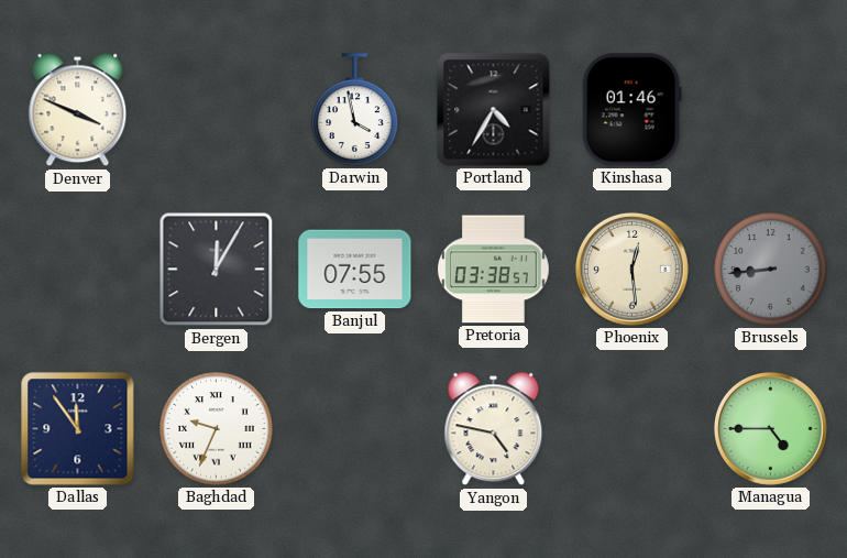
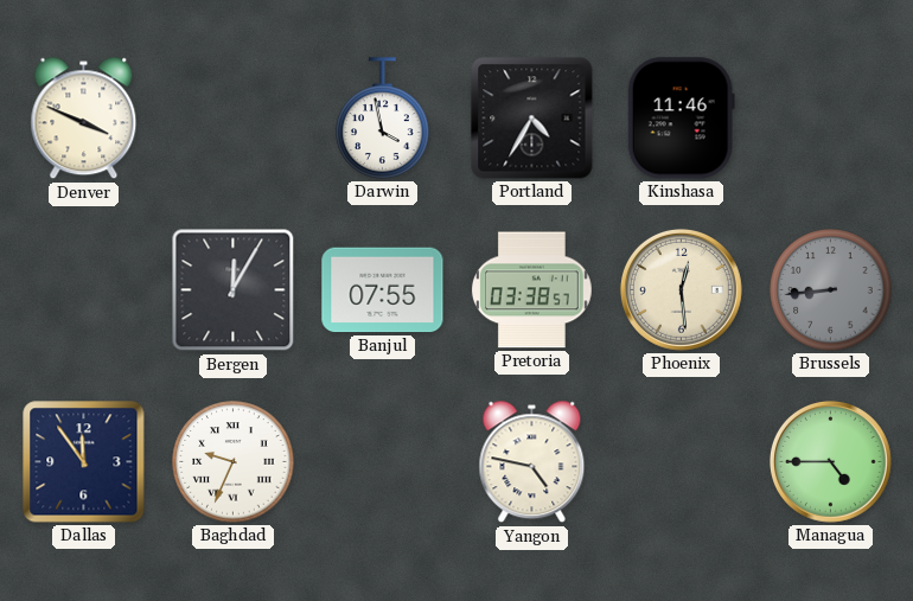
Kinshasa: 01:46 -> 11:46 (681, 119)
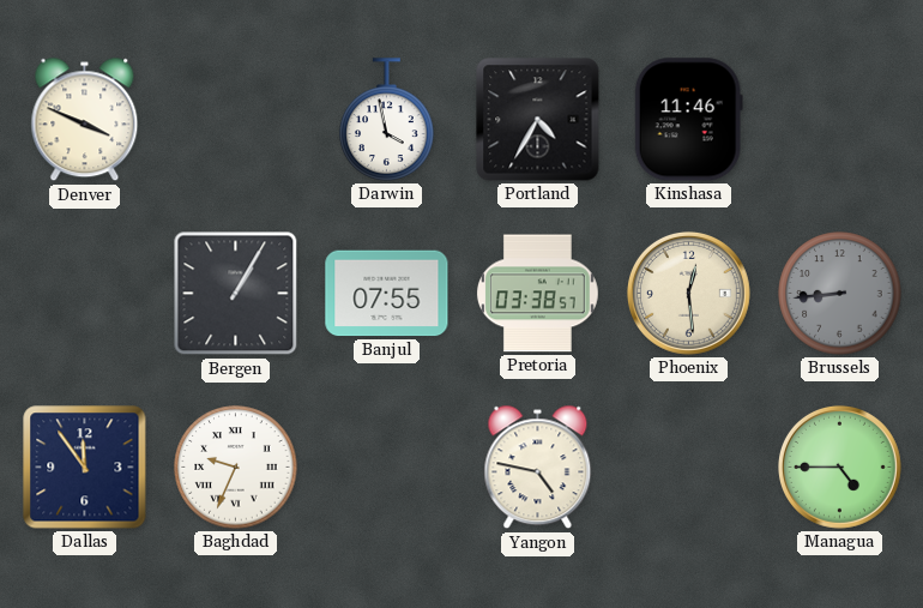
Bergen: 12:05 -> 1:05 (236, 294)
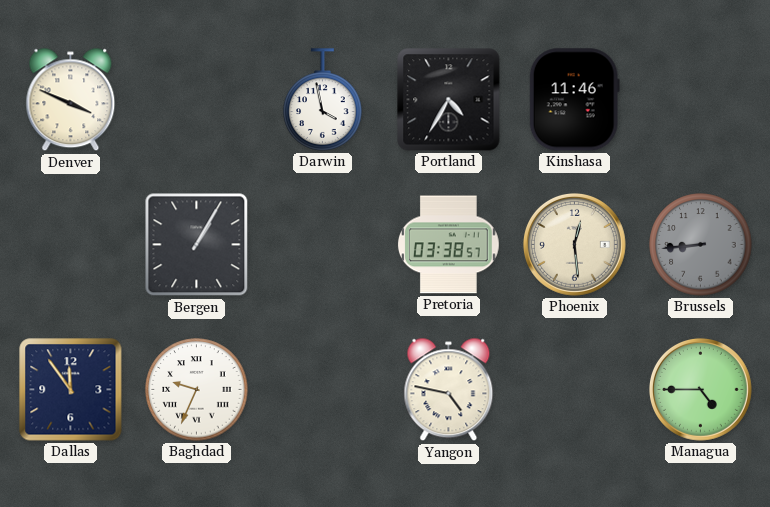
Banjul: 07:55 -> none (387, 294)
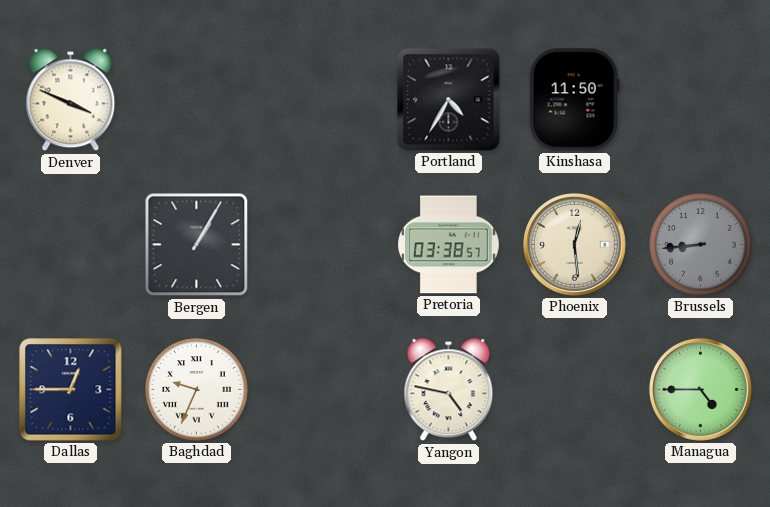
Darwin: 3:58 -> none (323, 100)
Kinshasa: 11:46 -> 11:50 (574, 100)
Dallas: 11:54 -> 12:45 (71, 390)
